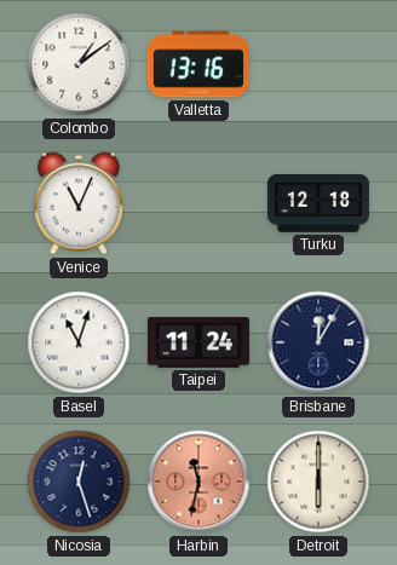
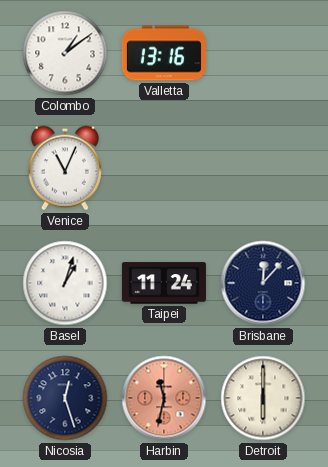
Turku: 12:18 -> none (318, 204)
Basel: 11:03 -> 1:03 (65, 283)
Brisbane: 12:05 -> 12:07 (263, 283)
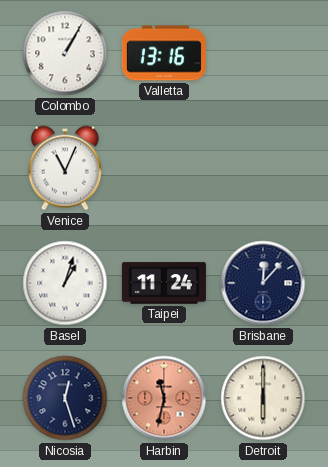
Colombo: 1:09 -> 1:05 (65, 53)
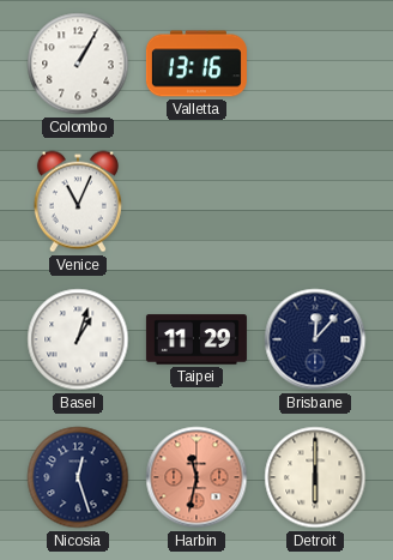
Taipei: 11:24 -> 11:29 (196, 339)
